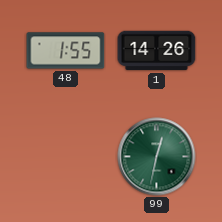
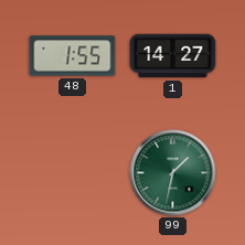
1: 14:26 -> 14:27 (173, 56)
99: 12:32 -> 1:32 (173, 173)
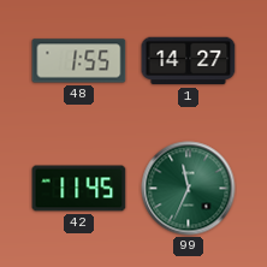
42: none -> 11:45 (79, 189)
99: 1:32 -> 11:34 (189, 189)
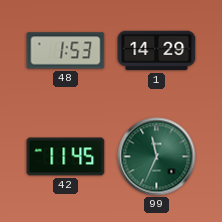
48: 1:55 -> 1:53 (66, 51)
1: 14:27 -> 14:29 (157, 51)
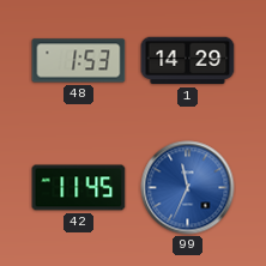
99 dial: green -> blue (188, 188)
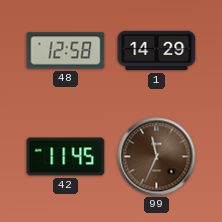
48: 1:53 -> 12:58 (66, 51)
99 dial: blue -> brown (157, 157)
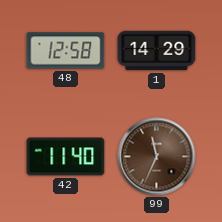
42: 11:45 -> 11:40 (66, 157)
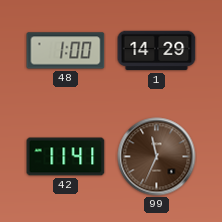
48: 12:58 -> 1:00 (66, 51)
42: 11:40 -> 11:41 (66, 157)
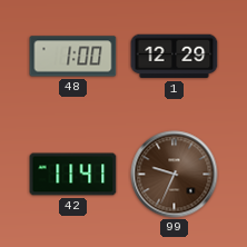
1: 14:29 -> 12:29 (175, 57)
99: 11:34 -> 9:34 (175, 175)
